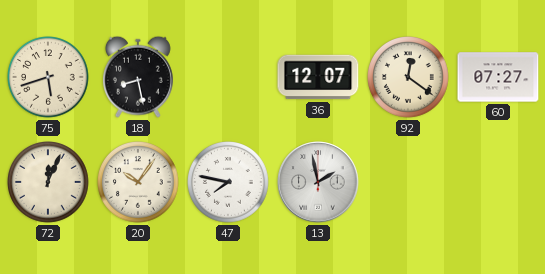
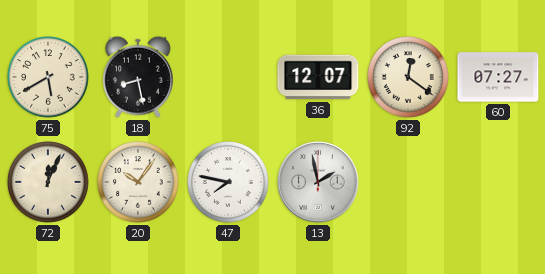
75: 5:42 -> 5:40 (49, 78)
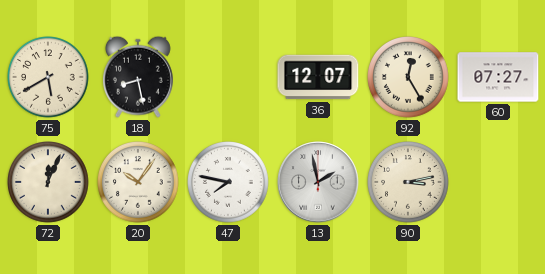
92: 12:21 -> 12:25 (409, 78)
90: none -> 3:13 (409, 183)
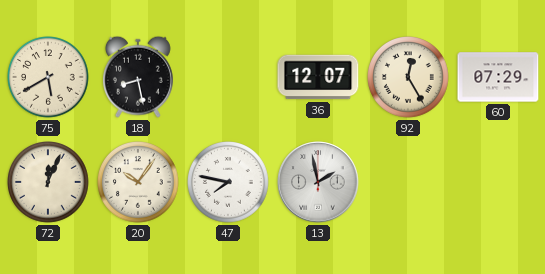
60: 07:27 -> 07:29 (498, 77)
90: 3:13 -> none (409, 183)
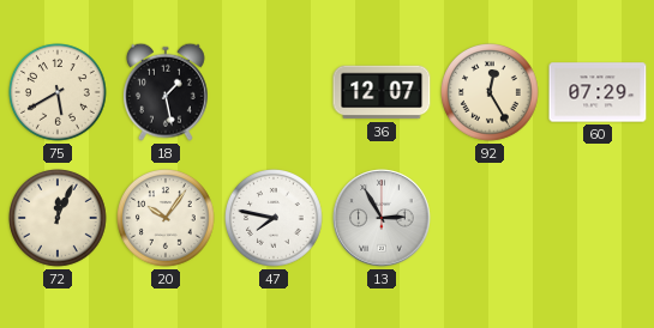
18: 8:28 -> 1:28 (166, 92)
13: 1:58 -> 2:55 (382, 218)
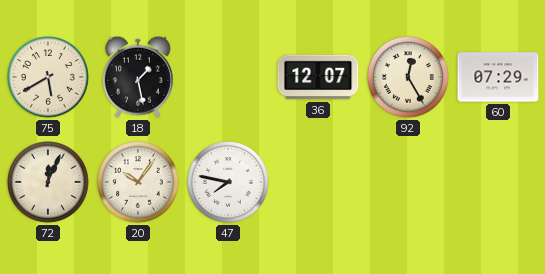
13: 2:55 -> none (382, 218)
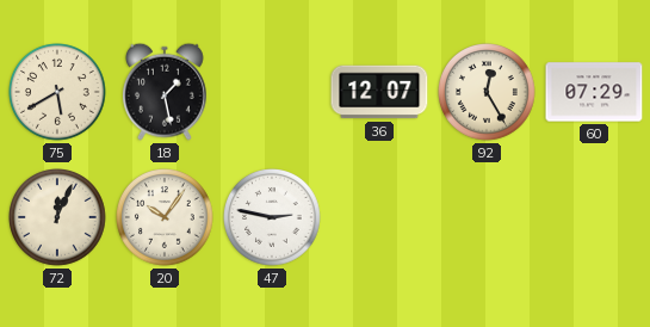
47: 7:47 -> 2:47 (273, 218)
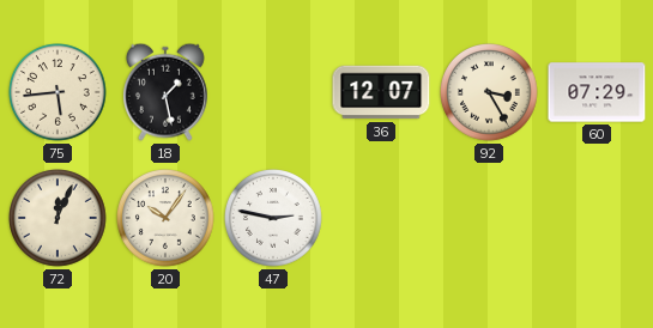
75: 5:40 -> 5:44 (59, 93)
92: 12:25 -> 3:25 (490, 93)
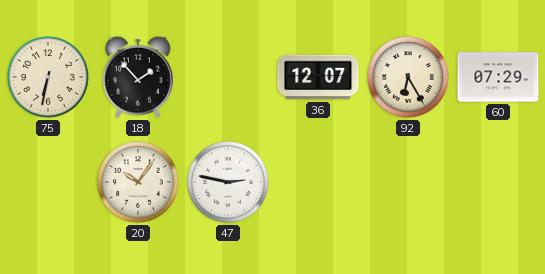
75: 5:44 -> 6:32 (49, 78)
18: 1:28 -> 1:53 (138, 77)
92: 3:25 -> 6:25 (409, 78)
72: 12:04 -> none (59, 219)
